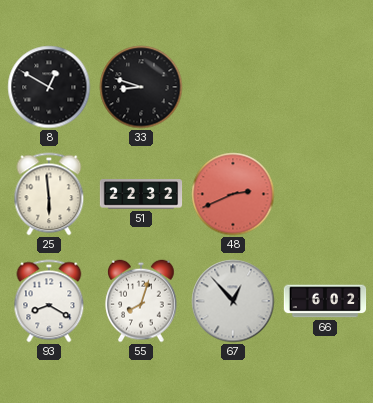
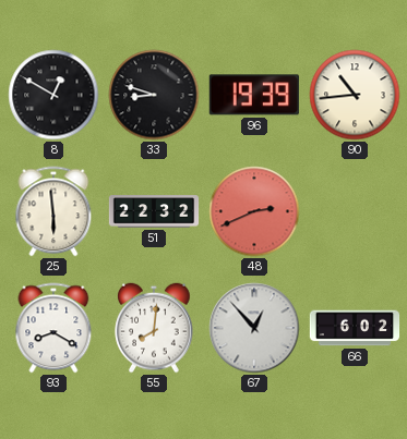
96: none -> 19:39 (254, 95)
90: none -> 10:44 (355, 95)
55: 8:03 -> 8:01 (154, 328)
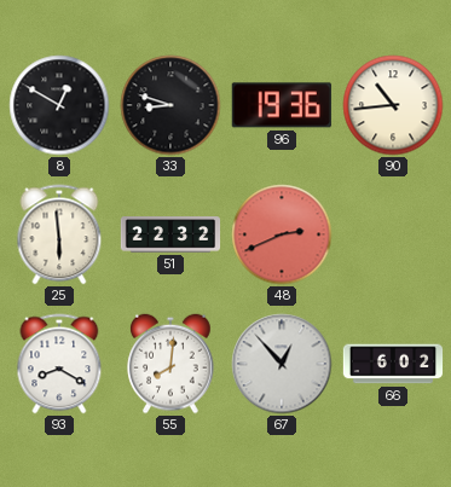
96: 19:39 -> 19:36 (282, 105)
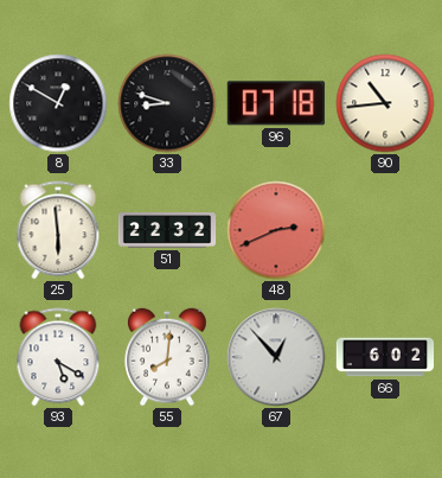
96: 19:36 -> 07:18 (276, 103)
93: 8:20 -> 5:20 (58, 357)
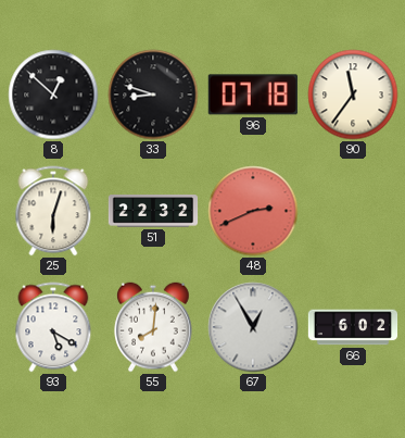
8: 12:50 -> 12:52 (53, 95)
90: 10:44 -> 11:36 (353, 95)
25: 5:59 -> 6:03 (53, 211)
67: 12:53 -> 12:55 (253, 327)
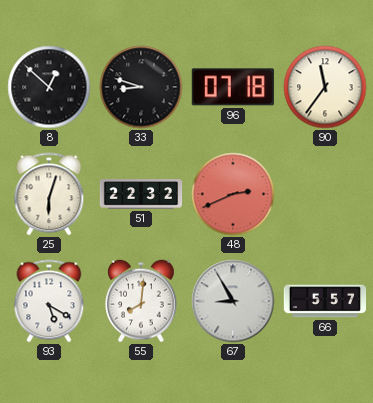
67: 12:55 -> 8:55 (233, 301)
66: 6:02 -> 5:57 (325, 301)
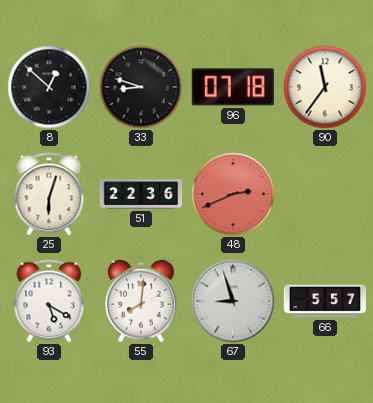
51: 22:32 -> 22:36 (141, 194)
67: 8:55 -> 8:57 (233, 301)
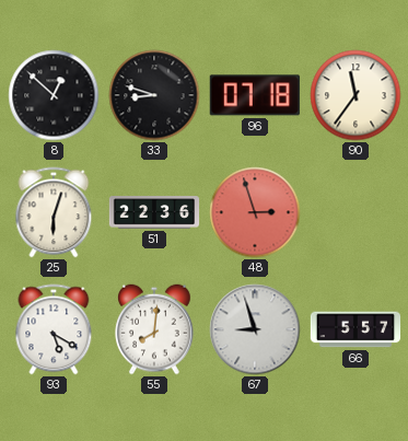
48: 2:41 -> 2:57 (255, 212)
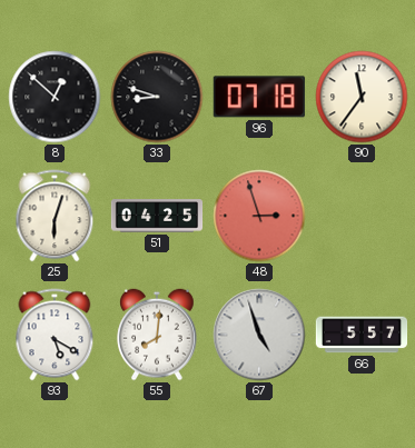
51: 22:36 -> 04:25 (157, 216)
67: 8:57 -> 4:57 (259, 335)
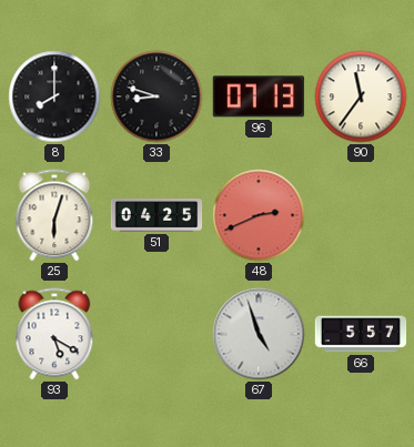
8: 12:52 -> 8:00 (54, 96)
96: 07:18 -> 07:13 (259, 96)
48: 2:57 -> 2:41 (259, 215)
55: 8:01 -> none (157, 335)
